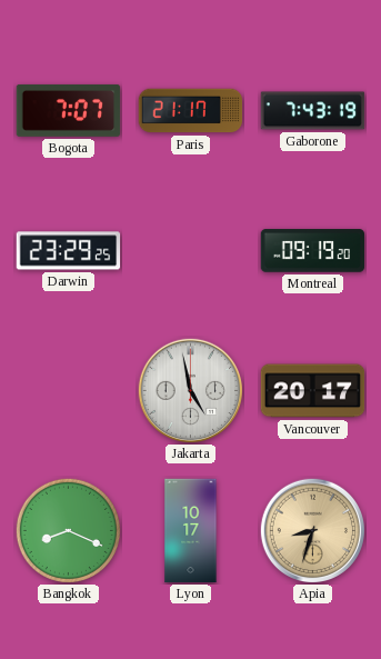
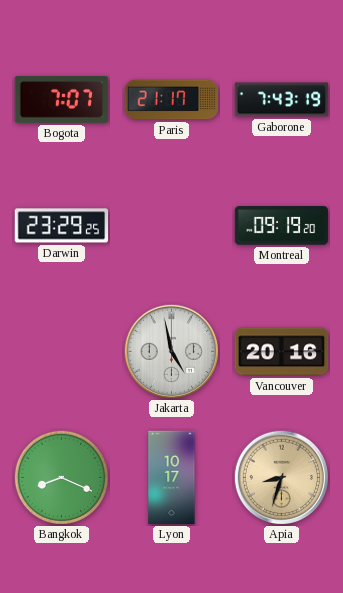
Vancouver: 20:17 -> 20:16 (282, 352)
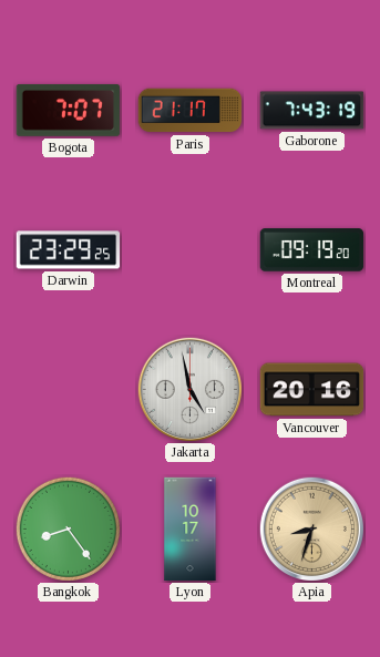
Bangkok: 8:19 -> 8:24 (68, 528)
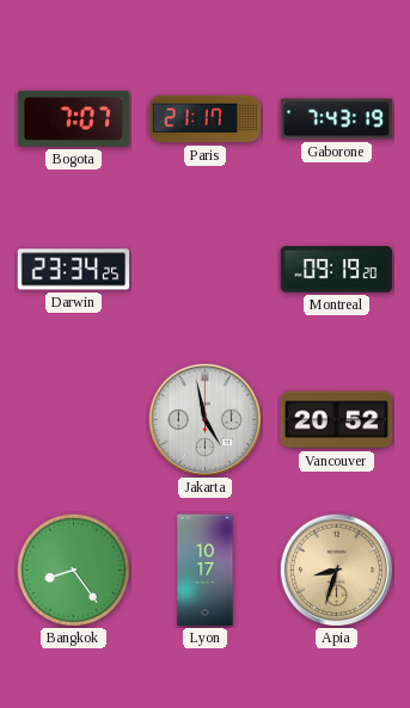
Darwin: 23:29 -> 23:34 (74, 270)
Vancouver: 20:16 -> 20:52 (337, 420)
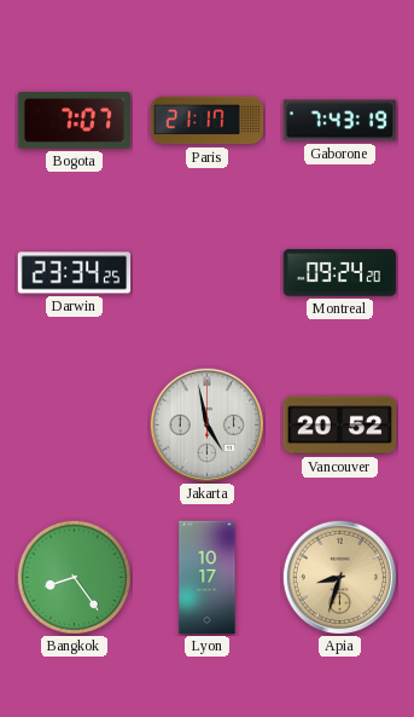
Montreal: 09:19 -> 09:24 (340, 273)
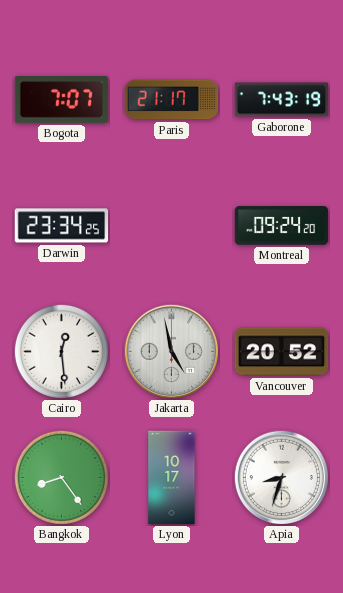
Cairo: none -> 12:29 (61, 351)
Apia dial: champagne -> white (281, 477)
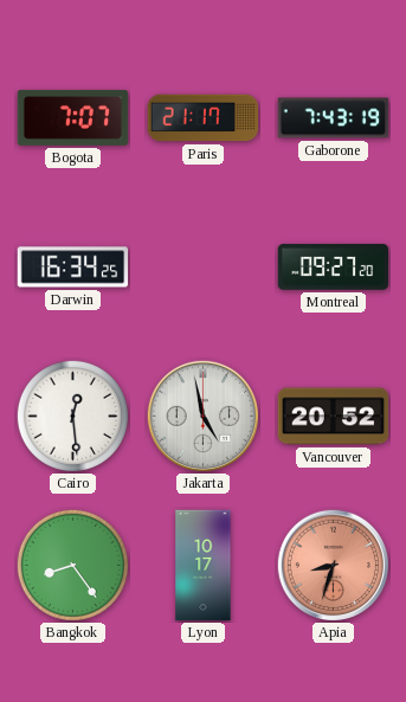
Darwin: 23:34 -> 16:34 (73, 268)
Montreal: 09:24 -> 09:27 (334, 268)
Apia dial: white -> salmon (333, 565)
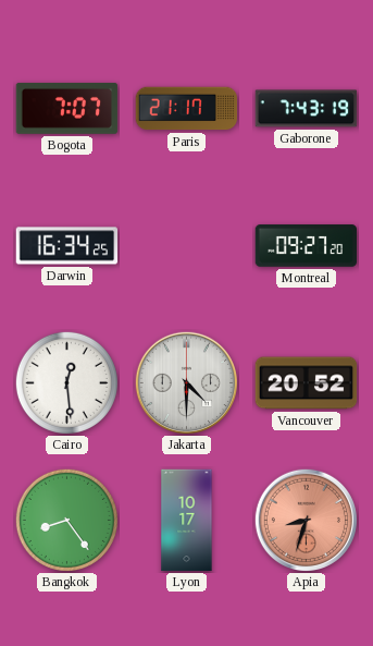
Jakarta: 4:58 -> 4:30 (186, 382)
